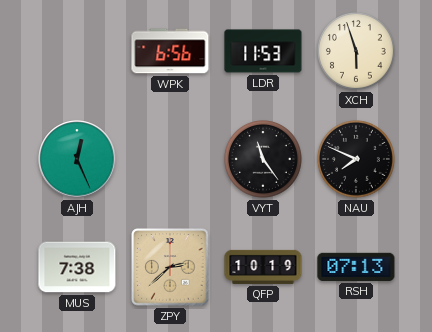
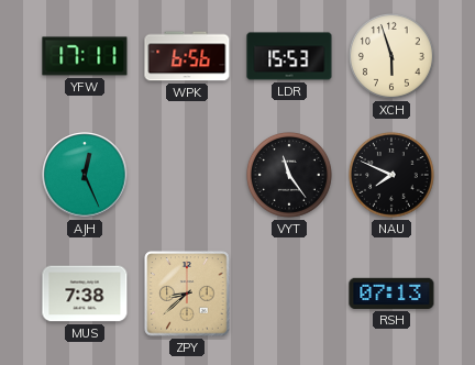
YFW: none -> 17:11 (85, 56)
LDR: 11:53 -> 15:53 (289, 56)
ZPY: 2:38 -> 8:38 (187, 294)
QFP: 10:19 -> none (263, 267)
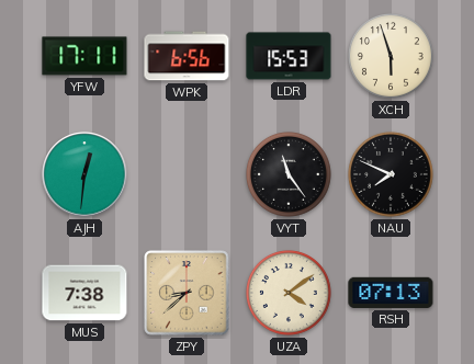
AJH: 12:26 -> 12:31 (84, 174)
UZA: none -> 4:09 (290, 294)
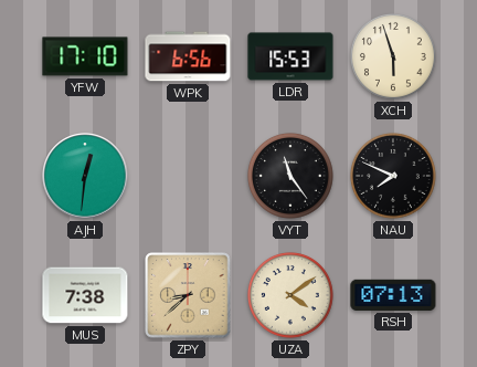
YFW: 17:11 -> 17:10 (85, 56)
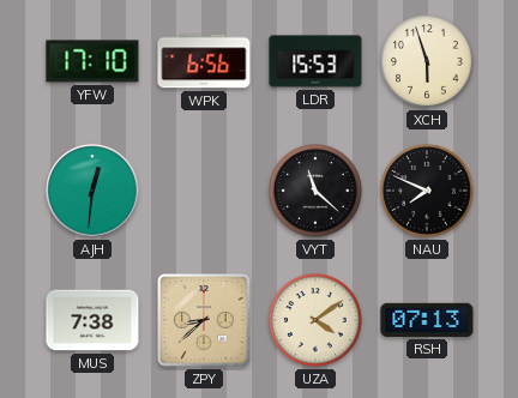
VYT: 11:24 -> 11:22 (317, 192)
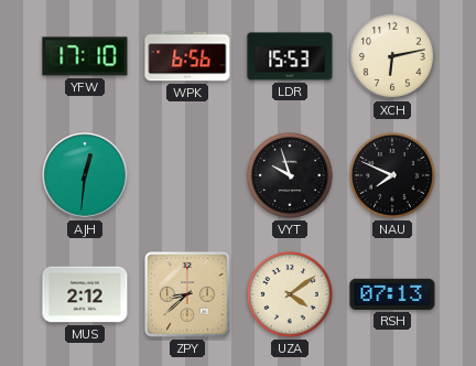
XCH: 5:57 -> 6:13 (393, 57)
VYT: 11:22 -> 9:57 (291, 176)
MUS: 7:38 -> 2:12 (85, 294)
